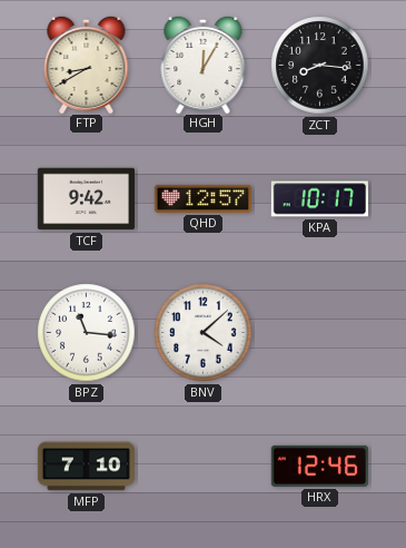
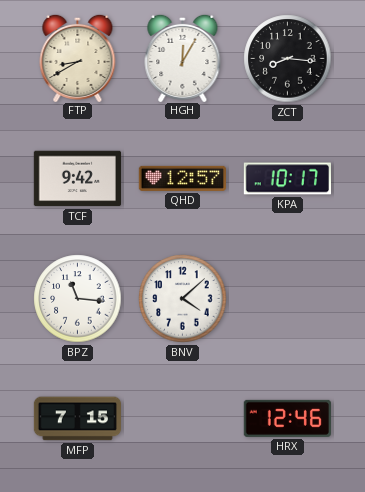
MFP: 7:10 -> 7:15 (77, 419)
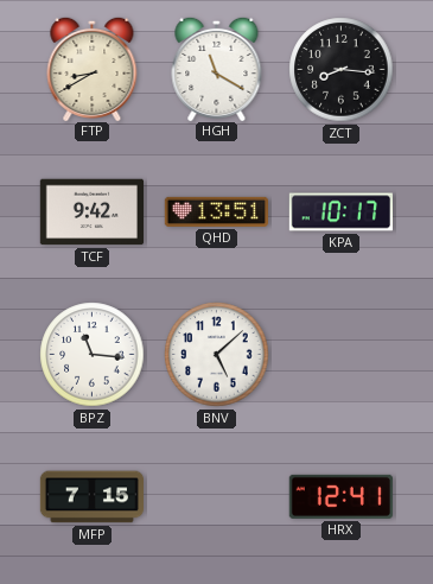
HGH: 12:05 -> 11:20 (217, 68)
QHD: 12:57 -> 13:51 (216, 211)
BNV: 4:08 -> 5:08 (217, 355)
HRX: 12:46 -> 12:41 (340, 496)
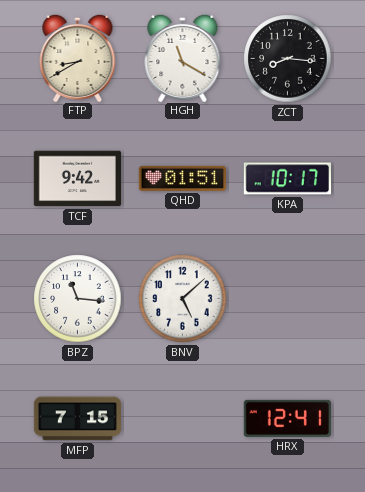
QHD: 13:51 -> 01:51 (182, 178)
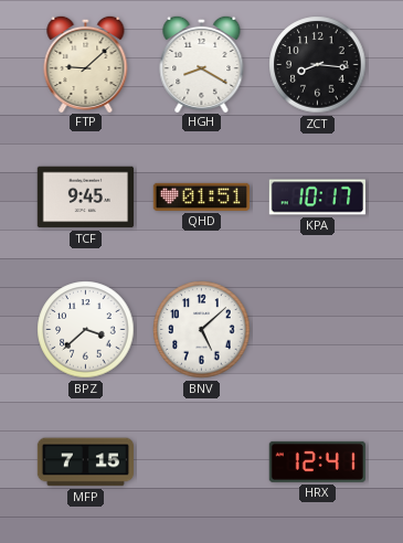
FTP: 8:40 -> 9:08 (86, 63)
HGH: 11:20 -> 8:20 (202, 63)
TCF: 9:42 -> 9:45 (85, 198)
BPZ: 11:16 -> 3:38 (86, 330)
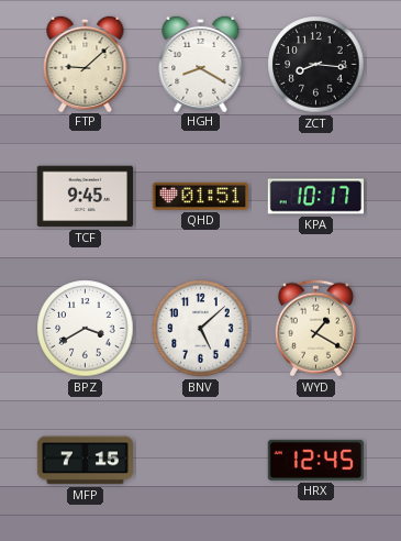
BPZ: 3:38 -> 3:40 (86, 329)
WYD: none -> 1:20 (315, 329)
HRX: 12:41 -> 12:45 (315, 460)
